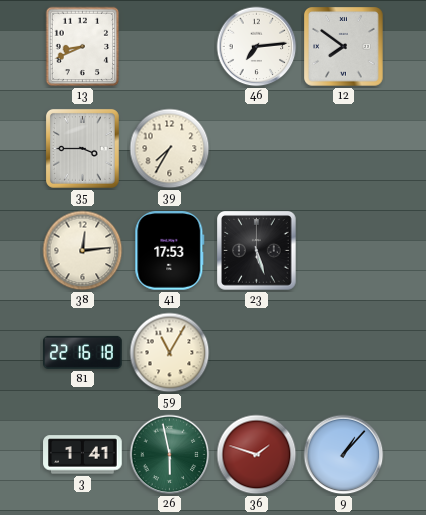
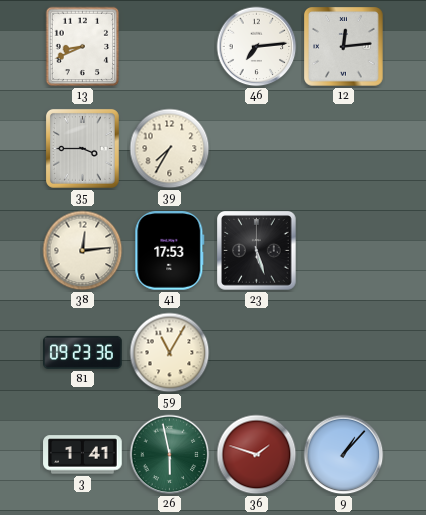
12: 7:51 -> 12:14 (344, 47)
81: 22:16 -> 09:23 (83, 352)
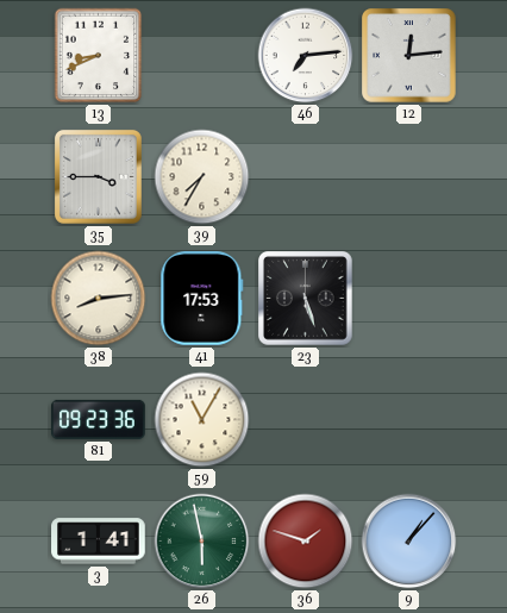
38: 12:14 -> 8:14 (99, 299)
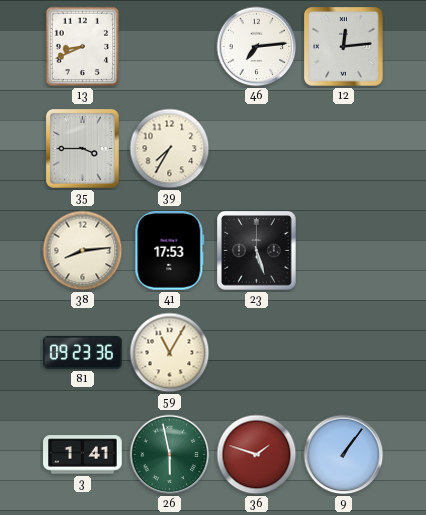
9: 1:07 -> 1:06 (344, 455)
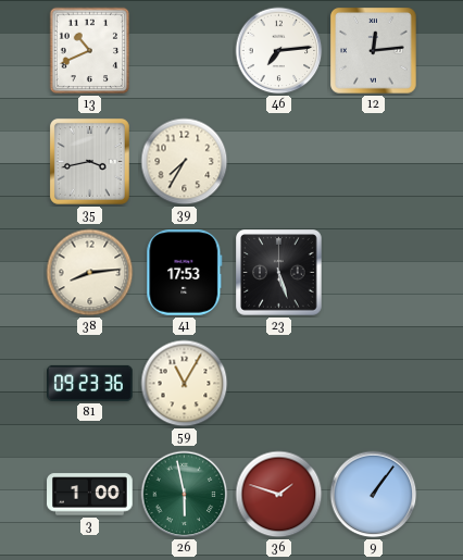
13: 8:41 -> 10:41 (90, 51)
35: 3:45 -> 3:43 (89, 161)
3: 1:41 -> 1:00 (90, 495)
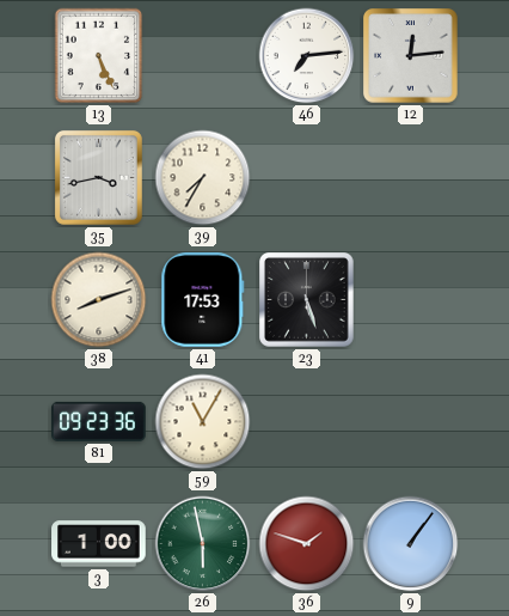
13: 10:41 -> 5:26 (99, 56)
38: 8:14 -> 8:12 (99, 300)
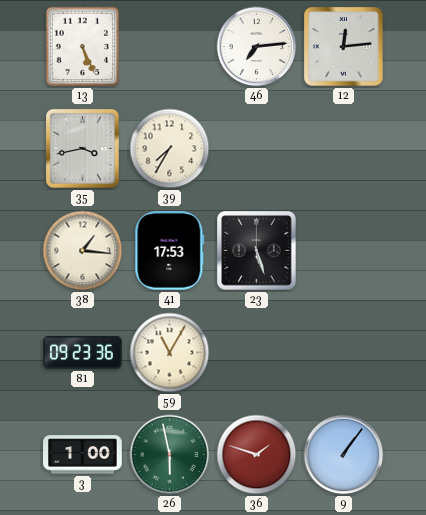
38: 8:12 -> 1:16 (83, 251)
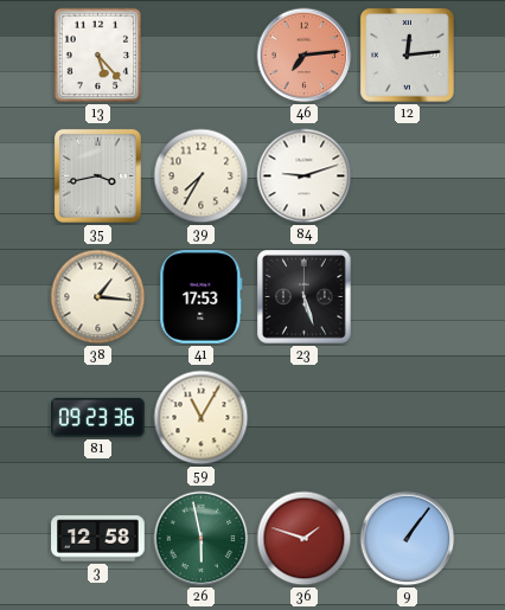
13: 5:26 -> 5:23 (98, 56)
46 dial: white -> salmon (305, 56)
84: none -> 9:12 (305, 176)
3: 1:00 -> 12:58 (98, 539)
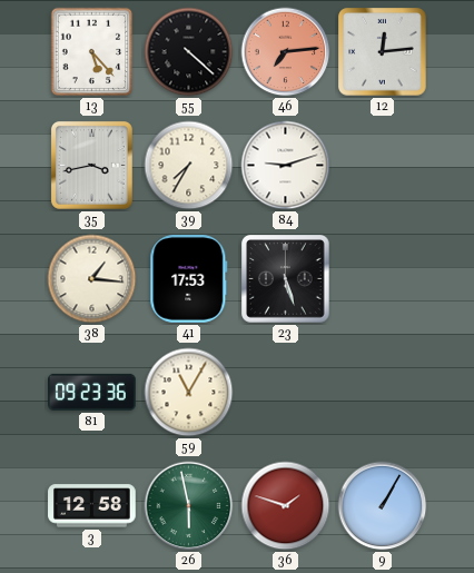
55: none -> 4:22 (189, 52)
9: 1:06 -> 1:05 (383, 506)
